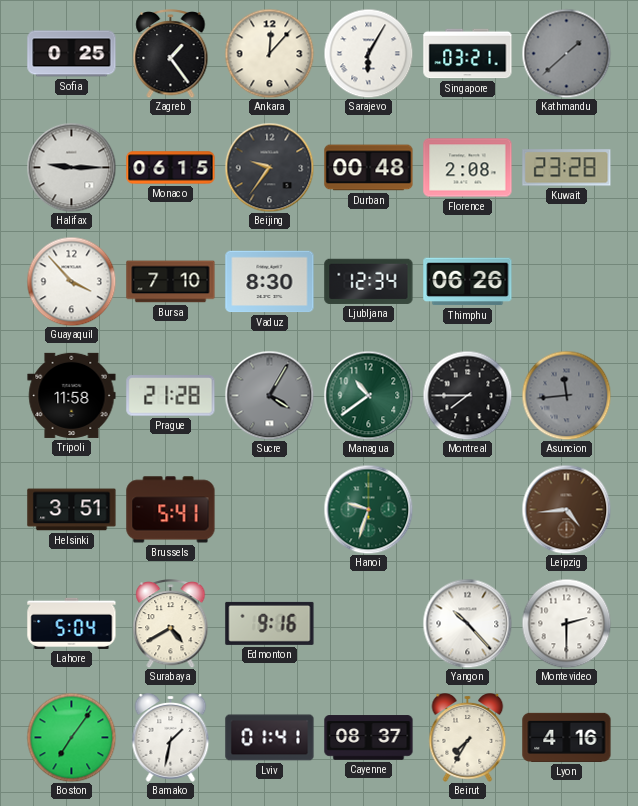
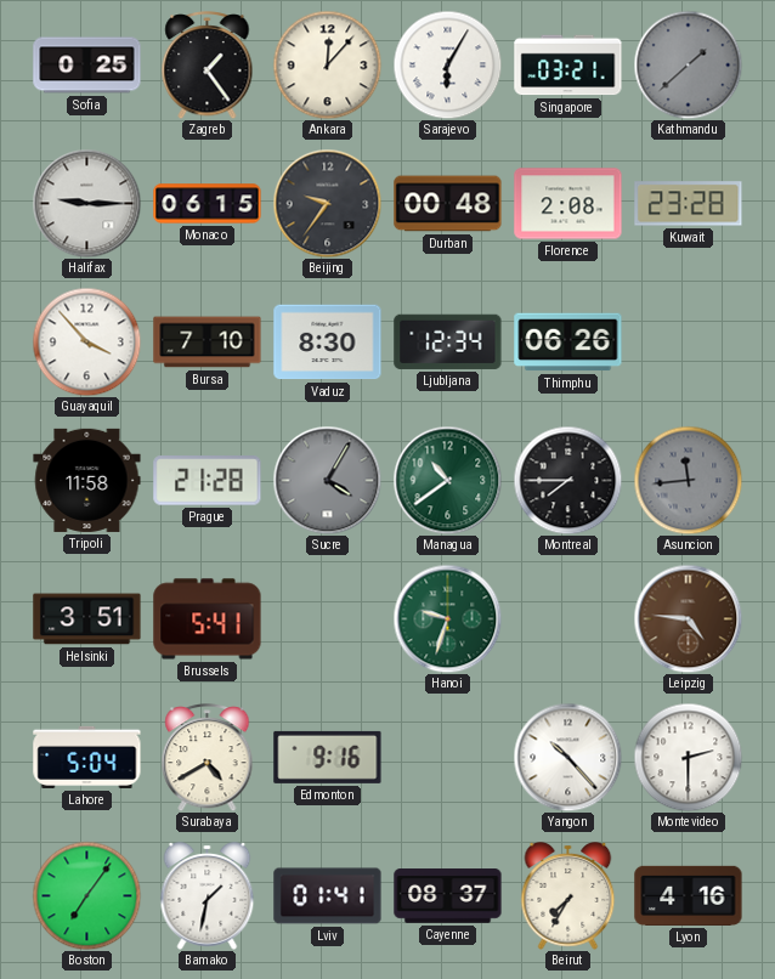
Leipzig: 4:44 -> 4:46 (688, 618)
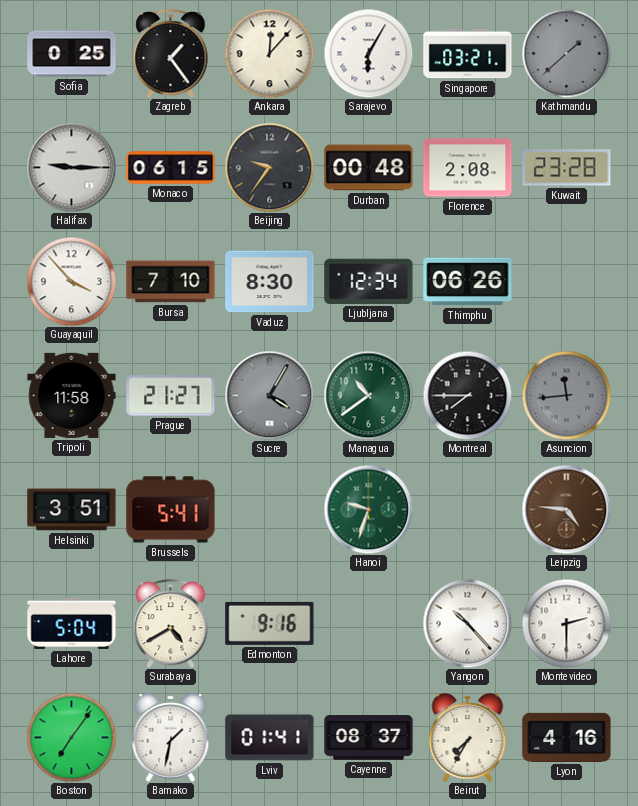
Prague: 21:28 -> 21:27 (171, 396)
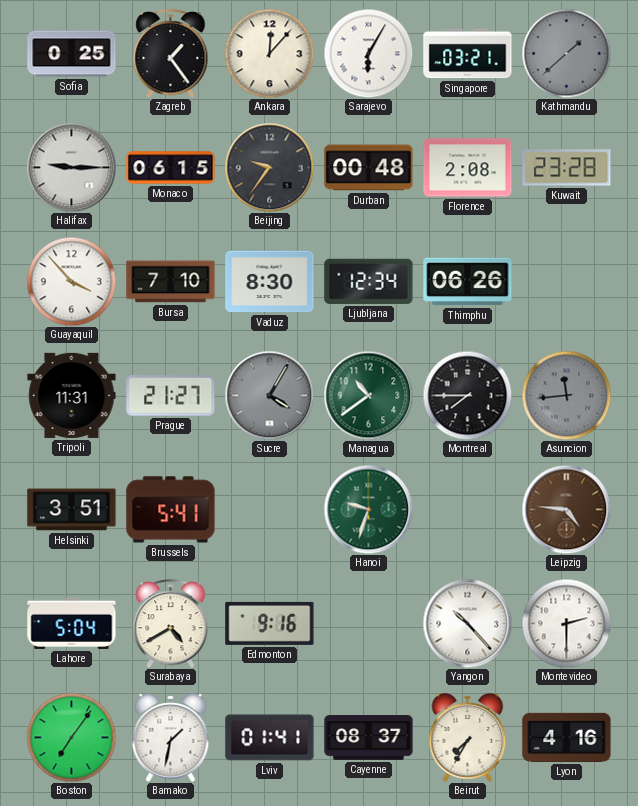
Tripoli: 11:58 -> 11:31 (72, 395)
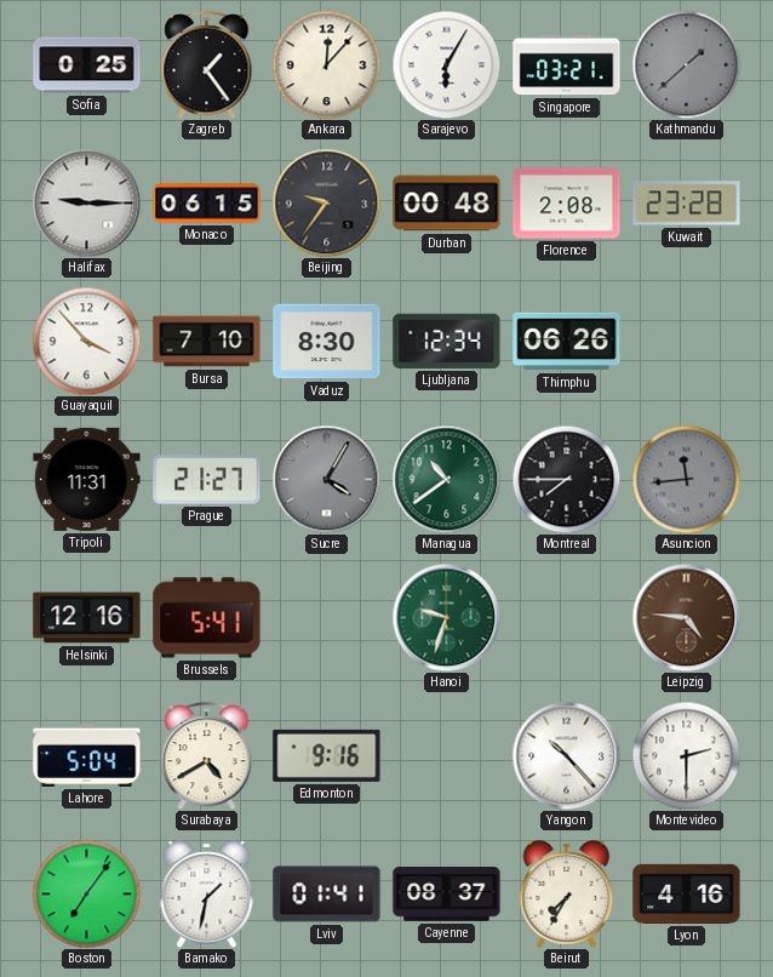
Helsinki: 3:51 -> 12:16 (87, 618)
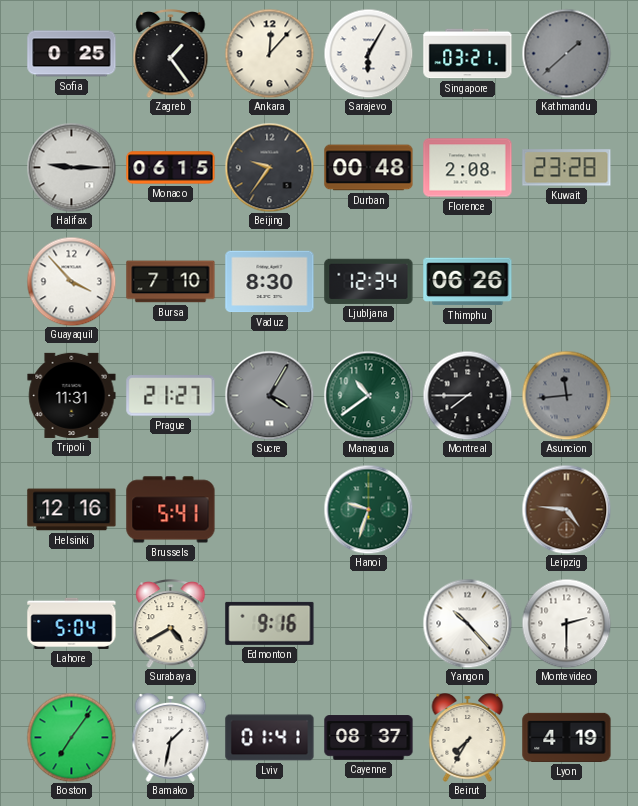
Lyon: 4:16 -> 4:19 (567, 737)
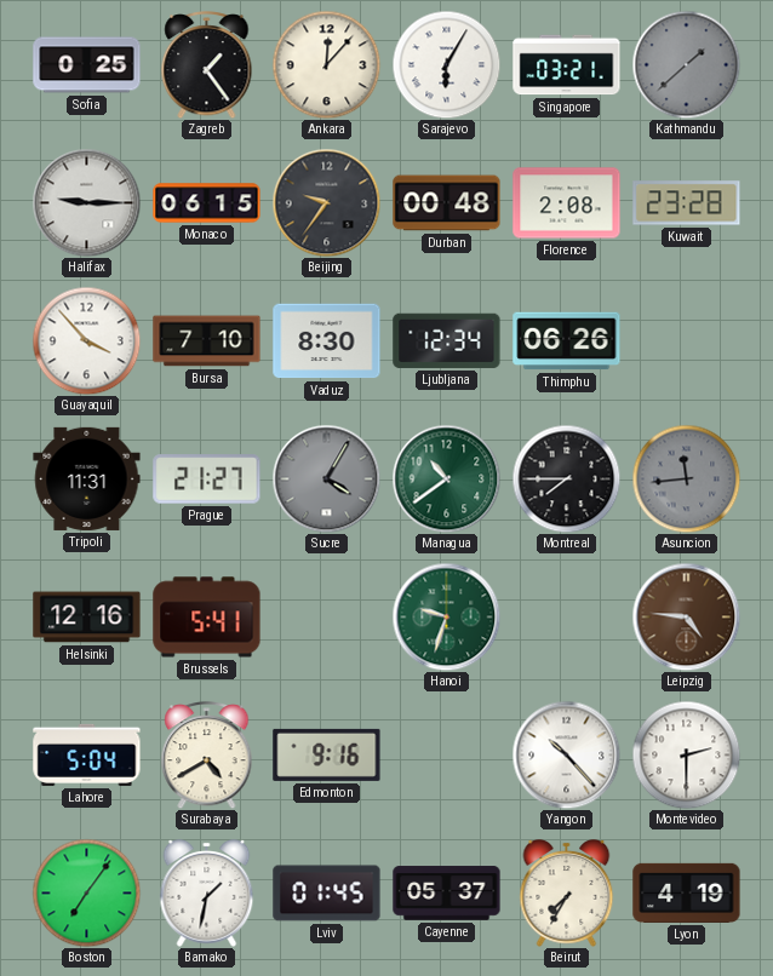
Lviv: 01:41 -> 01:45 (327, 894)
Cayenne: 08:37 -> 05:37 (447, 894)
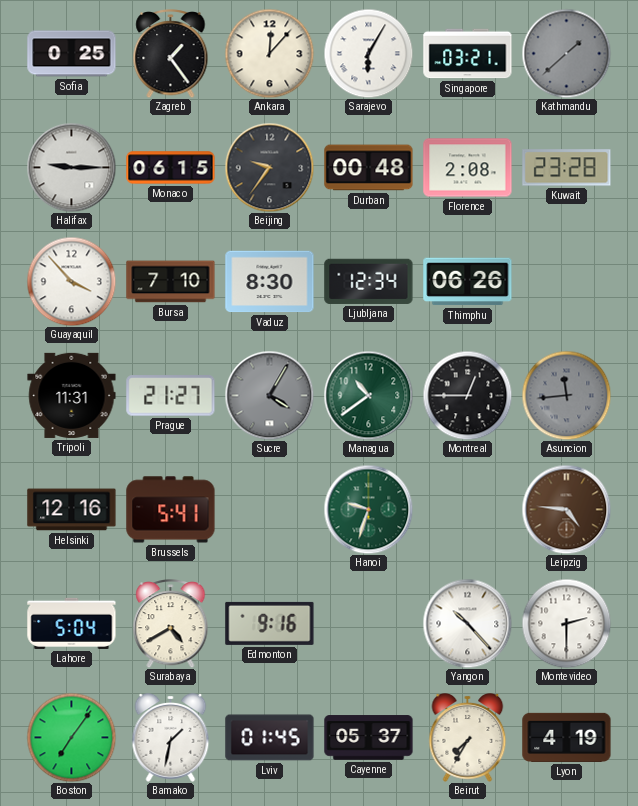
Montreal: 7:45 -> 12:45 (467, 395)
